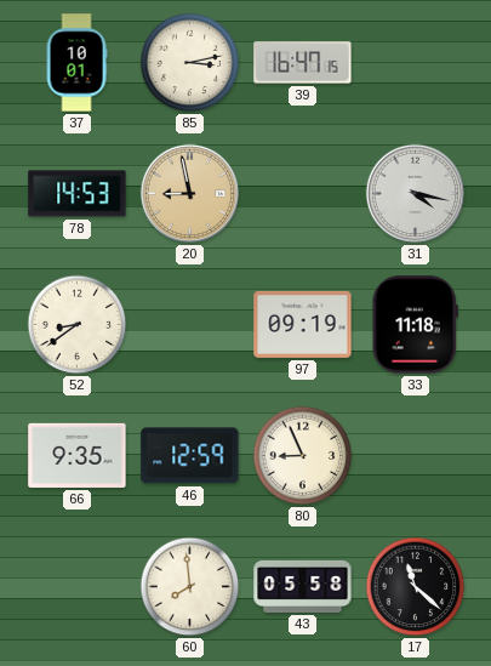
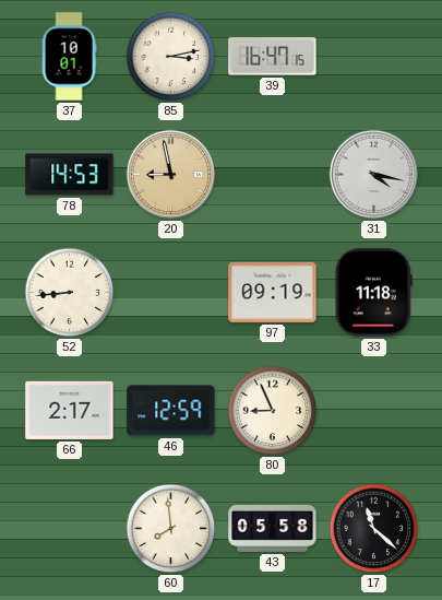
52: 8:39 -> 8:44 (70, 293)
66: 9:35 -> 2:17 (70, 410)
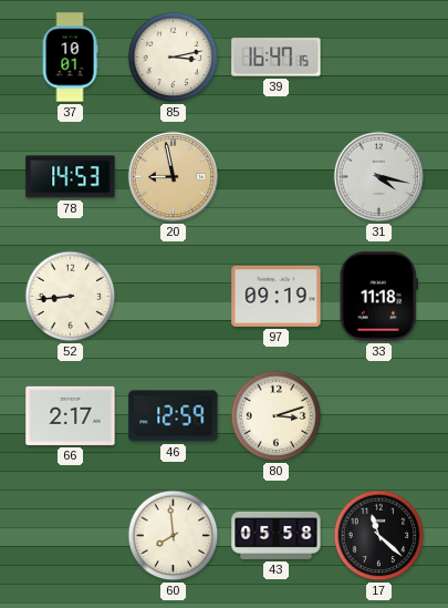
80: 8:56 -> 3:12 (277, 416)
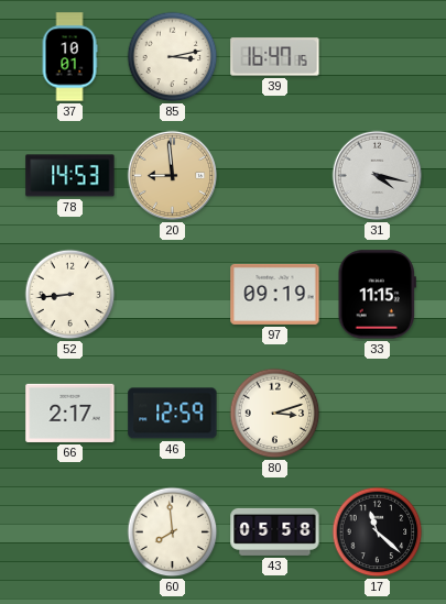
20: 8:58 -> 8:59 (173, 176)
33: 11:18 -> 11:15 (377, 295)
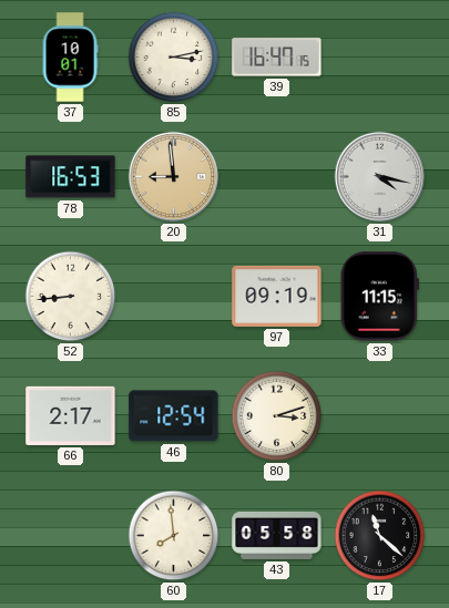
78: 14:53 -> 16:53 (71, 177)
46: 12:59 -> 12:54 (174, 416)
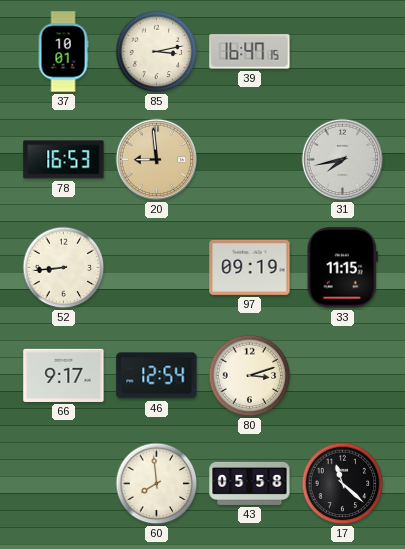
31: 4:17 -> 7:43 (343, 160)
66: 2:17 -> 9:17 (64, 375)
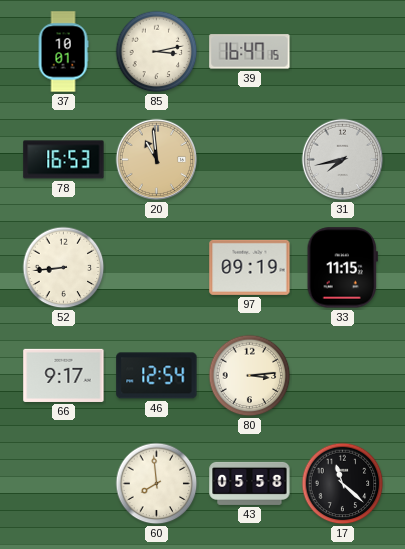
20: 8:59 -> 10:59 (157, 160)
80: 3:12 -> 3:14 (250, 376)
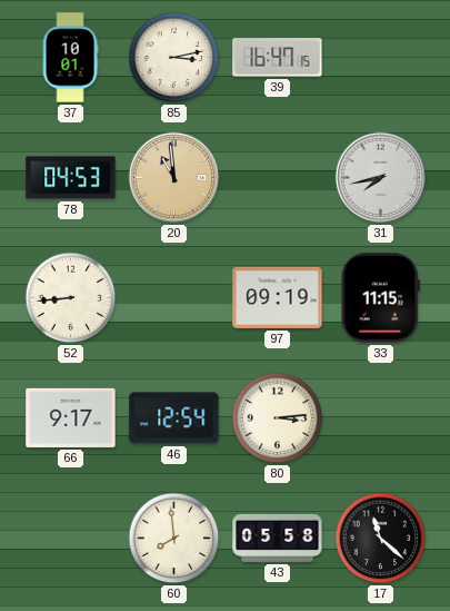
78: 16:53 -> 04:53 (71, 178)
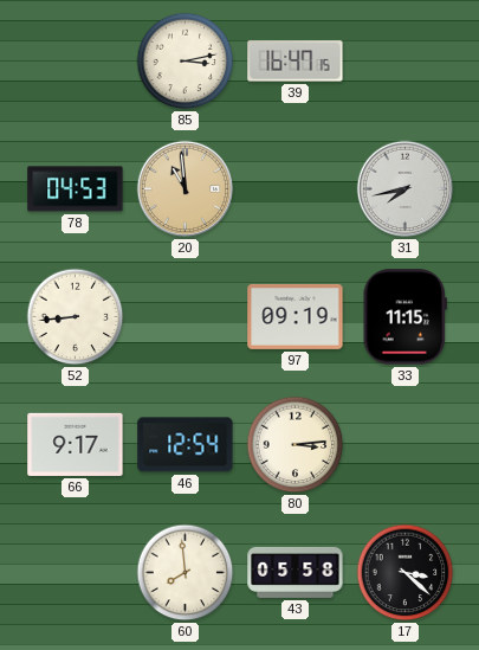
37: 10:01 -> none (70, 58)
17: 11:22 -> 3:22 (406, 573)
